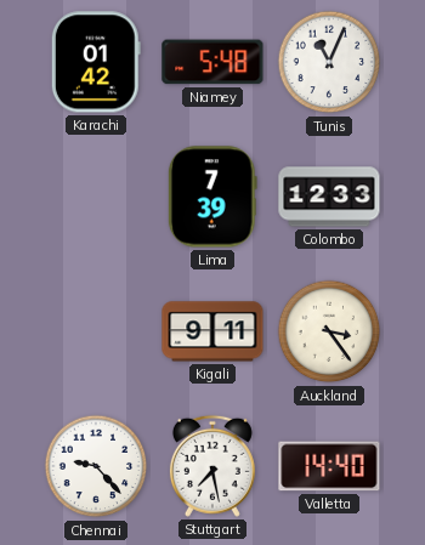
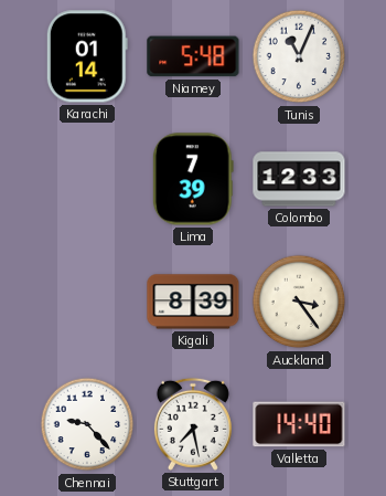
Karachi: 01:42 -> 01:14 (87, 56)
Kigali: 9:11 -> 8:39 (193, 302)
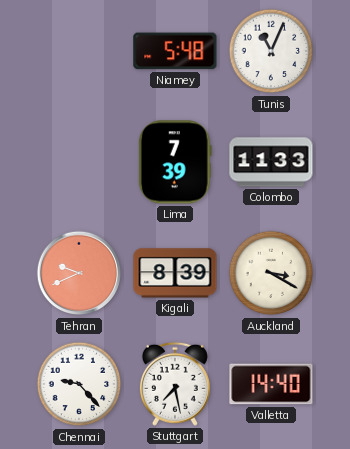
Karachi: 01:14 -> none (87, 56)
Colombo: 12:33 -> 11:33 (271, 162)
Tehran: none -> 9:41 (79, 273)
Auckland: 3:24 -> 3:20 (271, 273)
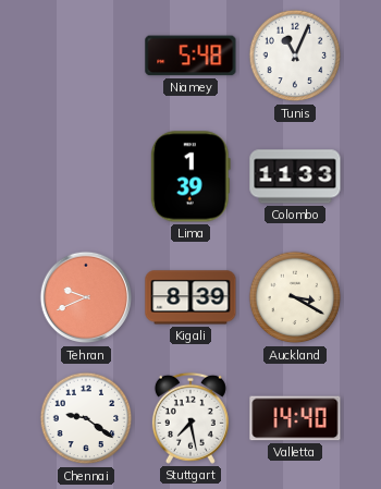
Lima: 7:39 -> 1:39 (190, 176)
Chennai: 9:23 -> 9:21 (86, 418)
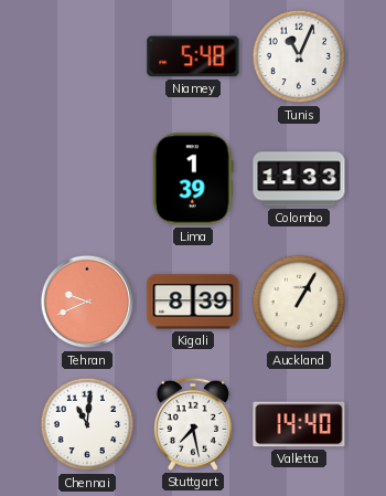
Auckland: 3:20 -> 1:05 (299, 302)
Chennai: 9:21 -> 11:01 (87, 424)
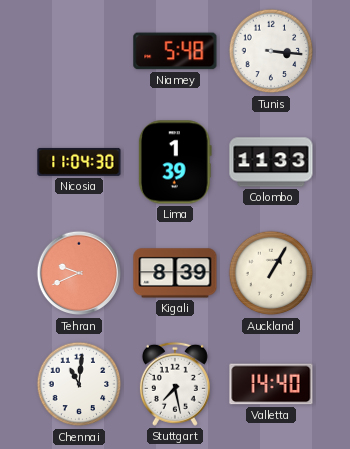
Tunis: 11:04 -> 3:16 (271, 51)
Nicosia: none -> 11:04 (79, 162)
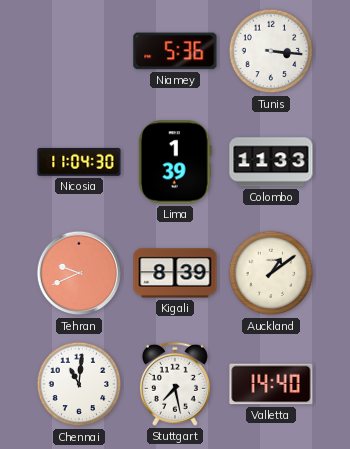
Niamey: 5:48 -> 5:36 (175, 51)
Auckland: 1:05 -> 1:09 (271, 273)
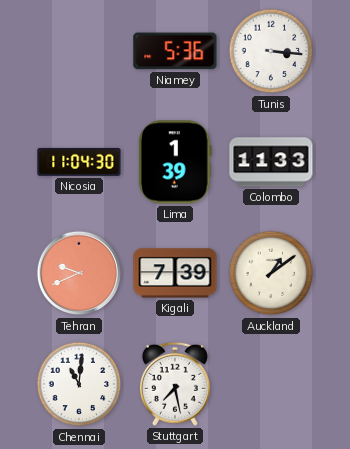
Kigali: 8:39 -> 7:39 (175, 273)
Valletta: 14:40 -> none (271, 384)
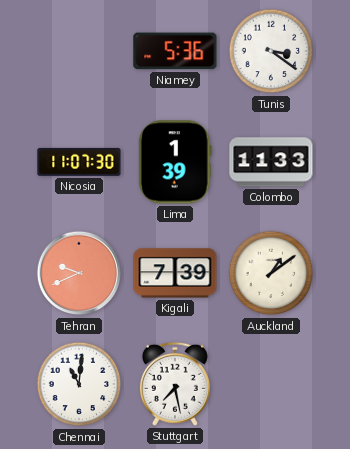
Tunis: 3:16 -> 3:21 (271, 51)
Nicosia: 11:04 -> 11:07 (79, 162)
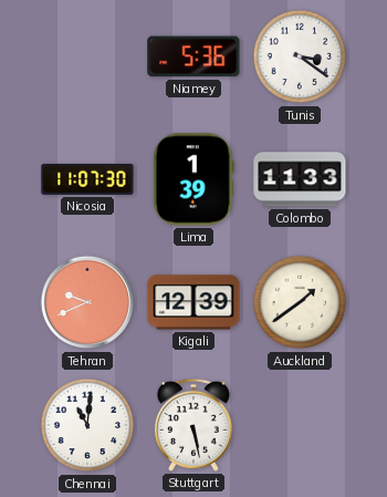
Kigali: 7:39 -> 12:39 (193, 302)
Auckland: 1:09 -> 1:39 (300, 302)
Stuttgart: 7:28 -> 5:28 (193, 425)
